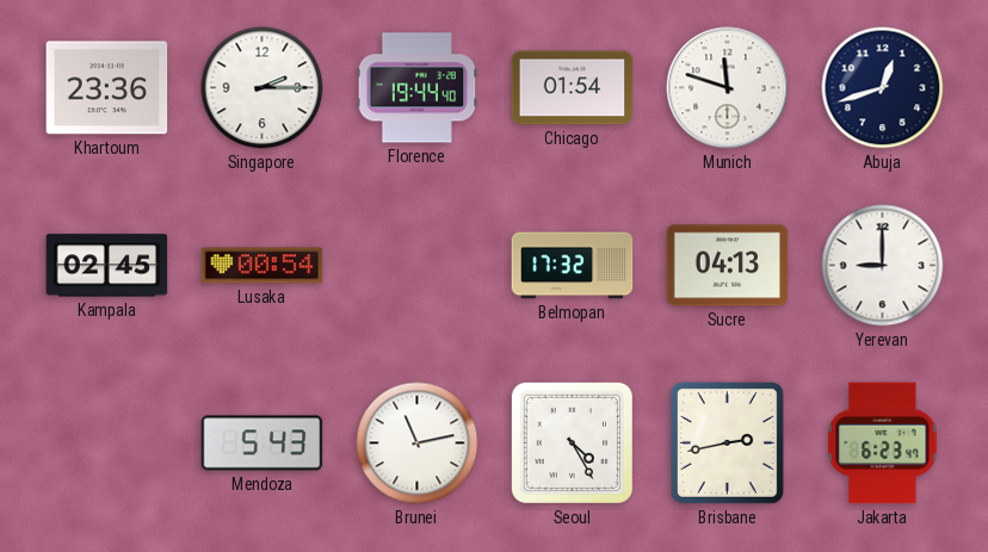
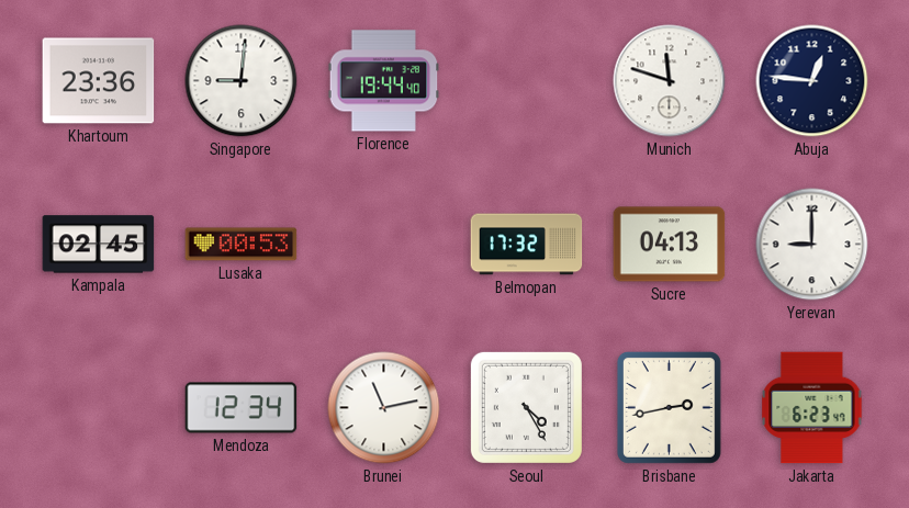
Singapore: 2:15 -> 9:01 (242, 81)
Chicago: 01:54 -> none (573, 88)
Abuja: 12:42 -> 12:46 (812, 81)
Lusaka: 00:54 -> 00:53 (242, 245)
Mendoza: 5:43 -> 12:34 (242, 408)
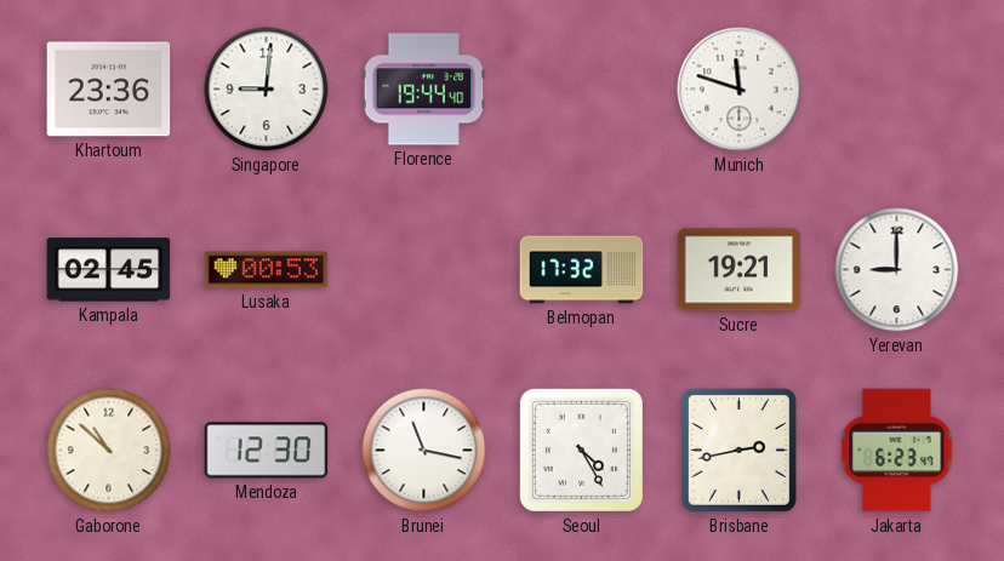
Abuja: 12:46 -> none (812, 81)
Sucre: 04:13 -> 19:21 (740, 270)
Gaborone: none -> 10:52 (109, 451)
Mendoza: 12:34 -> 12:30 (267, 451)
Brunei: 11:13 -> 11:17 (424, 451)
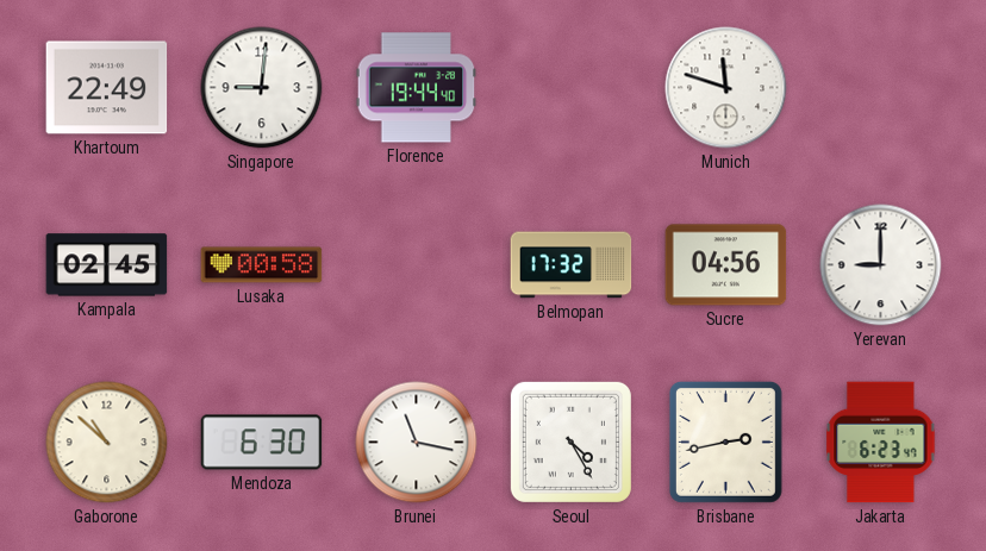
Khartoum: 23:36 -> 22:49 (107, 88)
Lusaka: 00:53 -> 00:58 (262, 265)
Sucre: 19:21 -> 04:56 (726, 265)
Mendoza: 12:30 -> 6:30 (262, 443)
